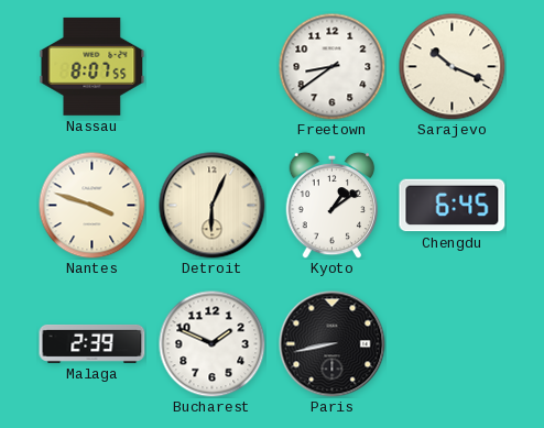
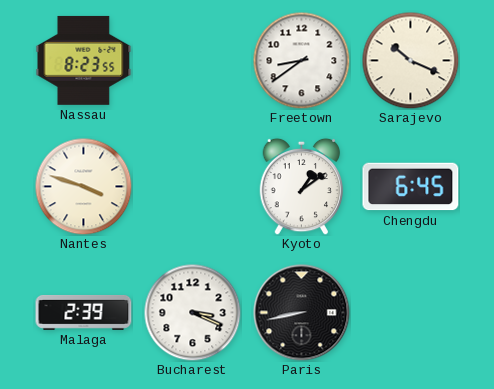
Nassau: 8:07 -> 8:23 (84, 60)
Detroit: 6:04 -> none (213, 206)
Bucharest: 1:49 -> 3:19 (192, 312)
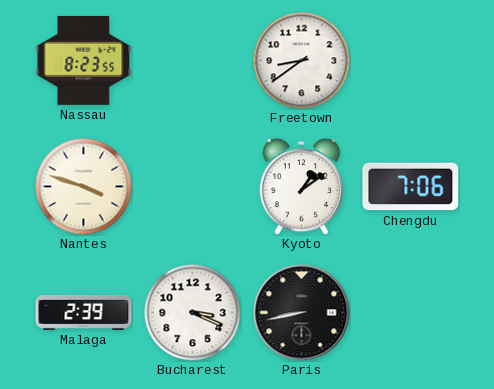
Sarajevo: 10:19 -> none (410, 60)
Chengdu: 6:45 -> 7:06 (411, 187)
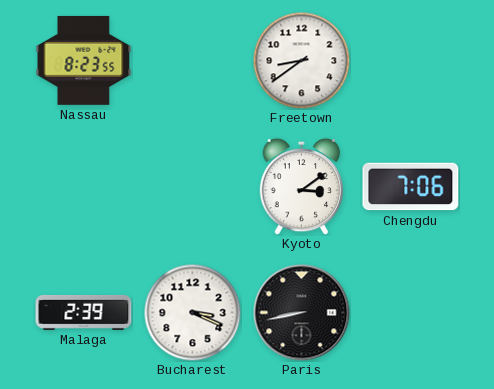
Nantes: 3:48 -> none (83, 186)
Kyoto: 1:09 -> 3:09 (302, 186)
